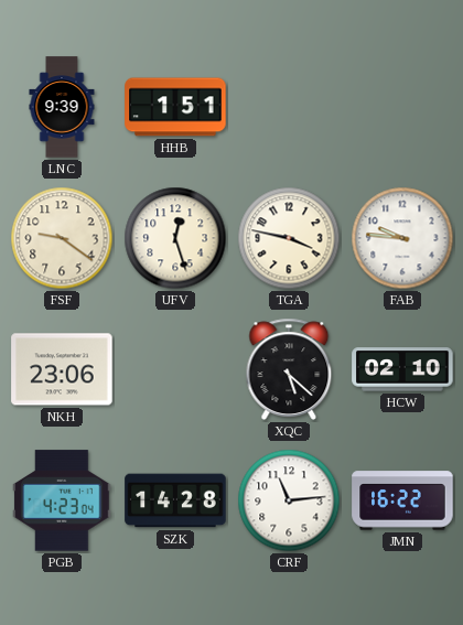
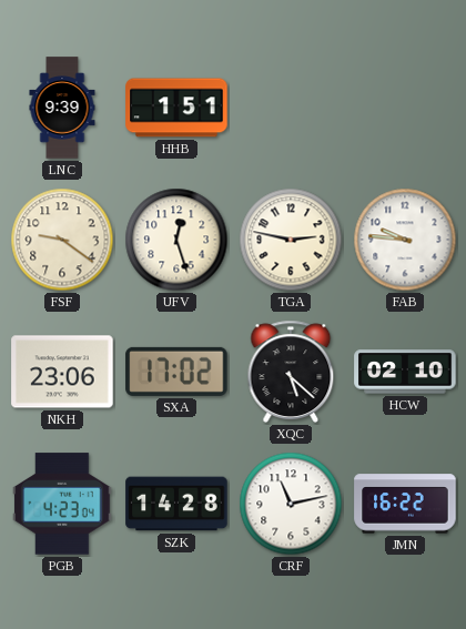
TGA: 3:47 -> 2:47 (291, 240)
SXA: none -> 17:02 (176, 372)
CRF: 11:14 -> 11:13 (291, 504)
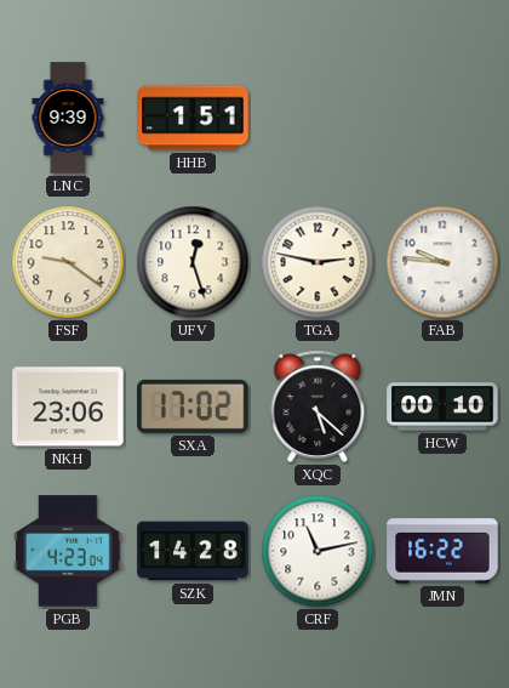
HCW: 02:10 -> 00:10 (442, 406)
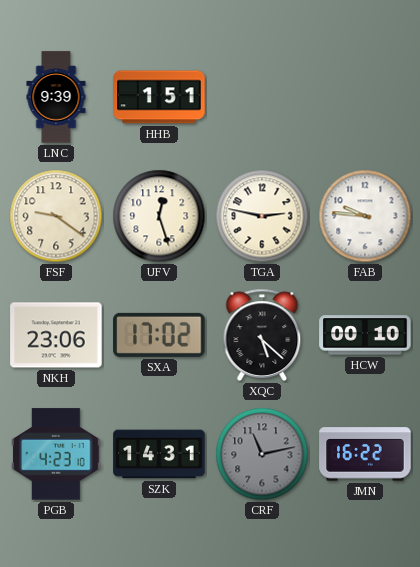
PGB: 4:23:04 -> 4:23:10 (56, 454)
SZK: 14:28 -> 14:31 (159, 454)
CRF dial: white -> grey (262, 454)
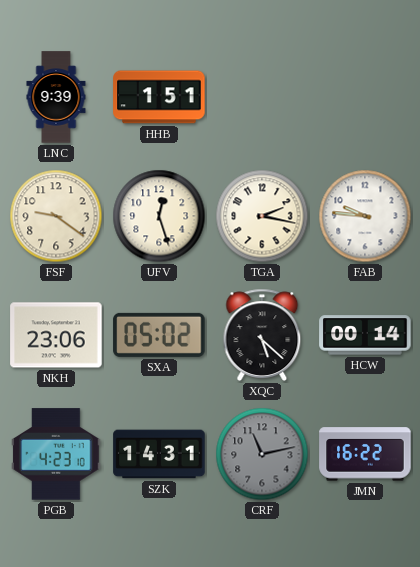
TGA: 2:47 -> 2:17 (262, 216)
SXA: 17:02 -> 05:02 (159, 335)
HCW: 00:10 -> 00:14 (365, 335)
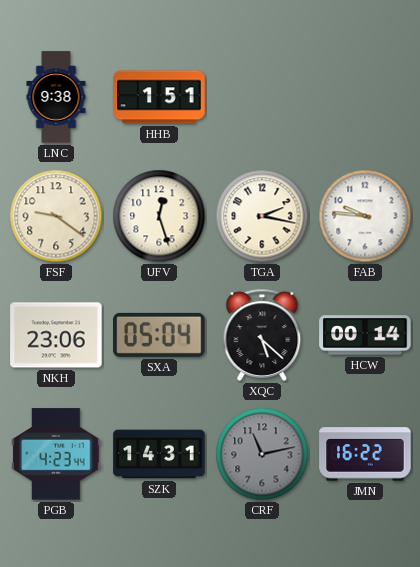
LNC: 9:39 -> 9:38 (56, 97)
SXA: 05:02 -> 05:04 (159, 335)
PGB: 4:23:10 -> 4:23:44 (56, 454)
